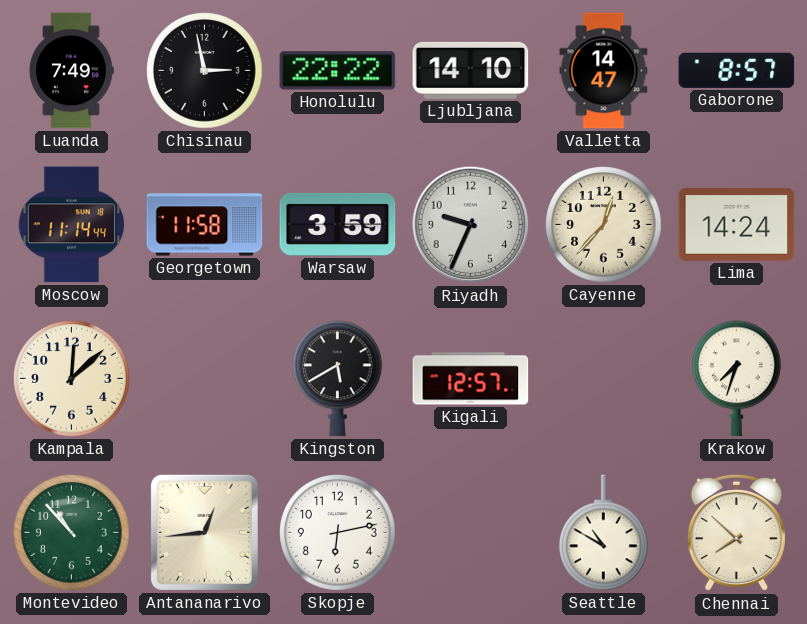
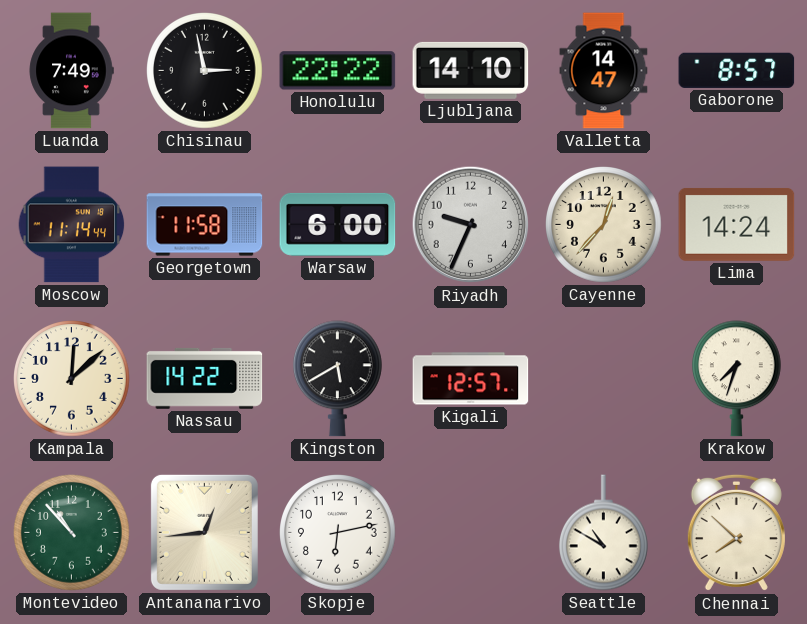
Warsaw: 3:59 -> 6:00 (338, 224)
Nassau: none -> 14:22 (205, 378)
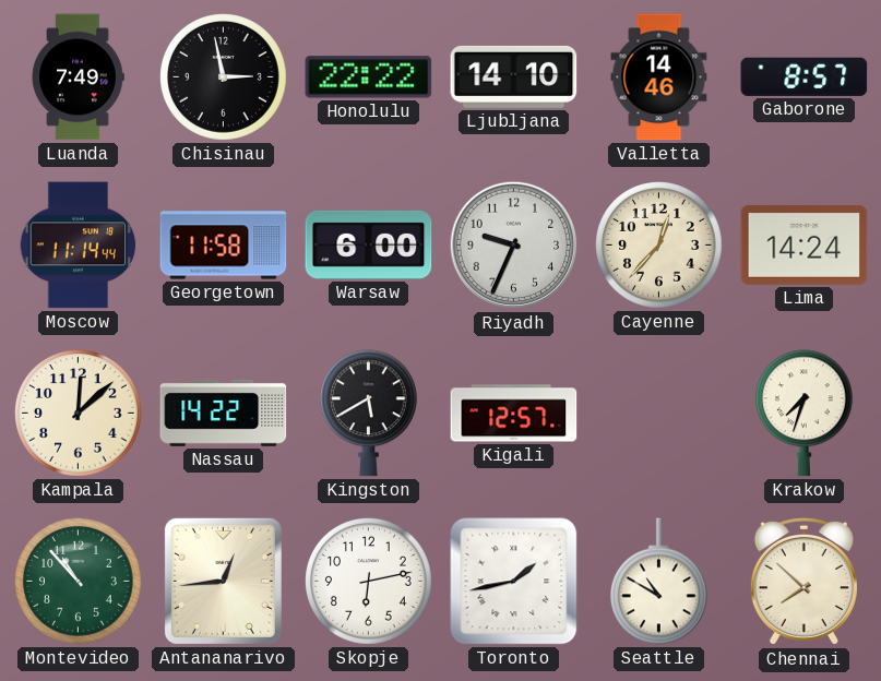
Valletta: 14:47 -> 14:46 (659, 77)
Toronto: none -> 1:43 (514, 582)
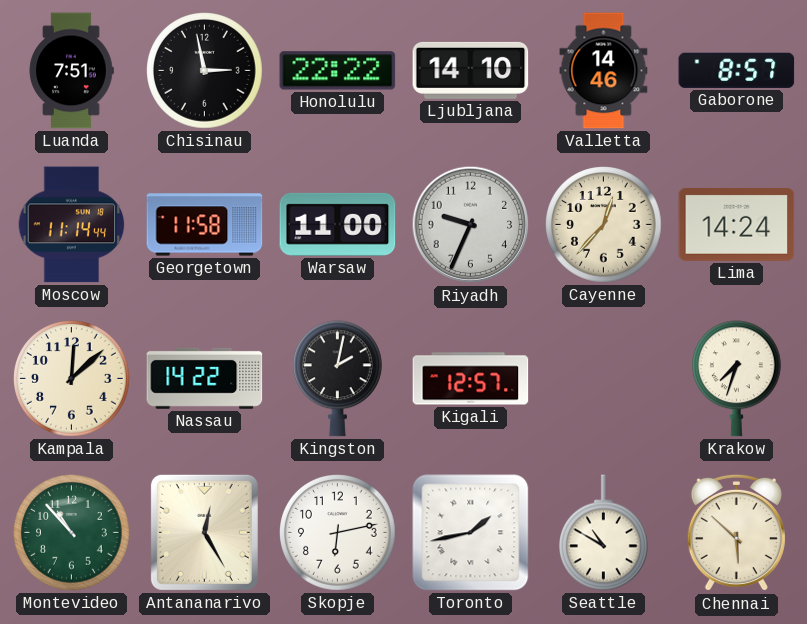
Luanda: 7:49 -> 7:51 (71, 71)
Warsaw: 6:00 -> 11:00 (338, 224)
Kingston: 5:40 -> 2:02 (337, 379)
Antananarivo: 12:44 -> 12:25 (204, 532)
Chennai: 7:52 -> 5:52 (736, 533)
